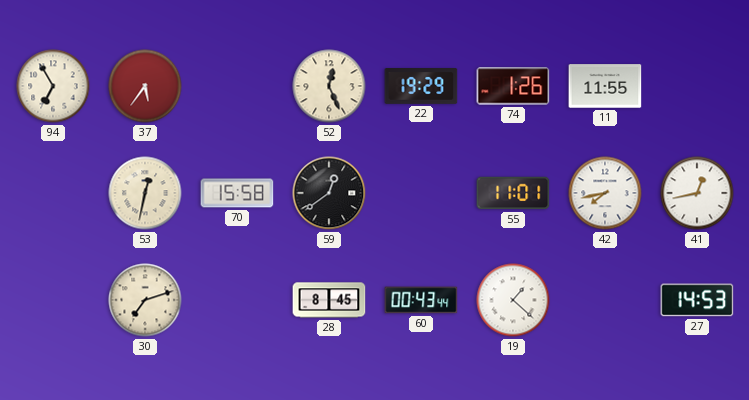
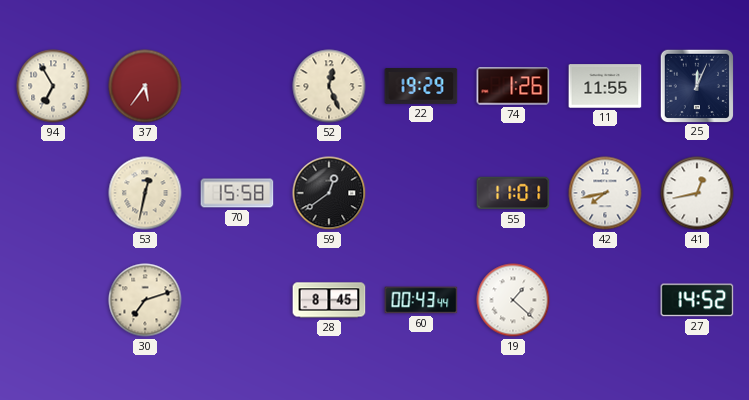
25: none -> 12:04 (696, 85)
27: 14:53 -> 14:52 (697, 300)
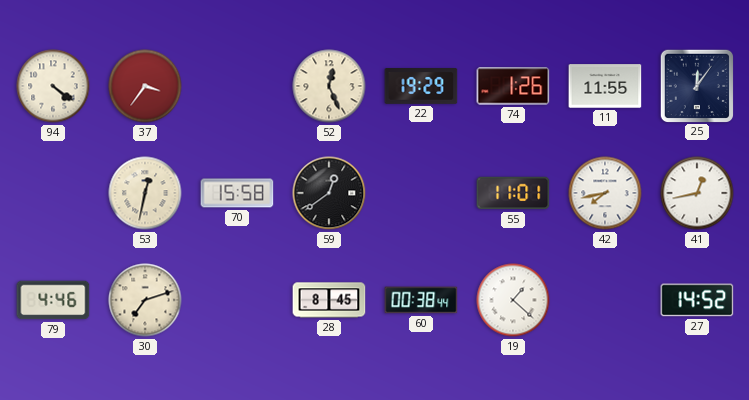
94: 6:55 -> 4:21 (53, 86)
37: 5:36 -> 3:36 (145, 86)
25: 12:04 -> 12:06 (696, 85)
79: none -> 4:46 (53, 300)
60: 00:43 -> 00:38 (421, 300)
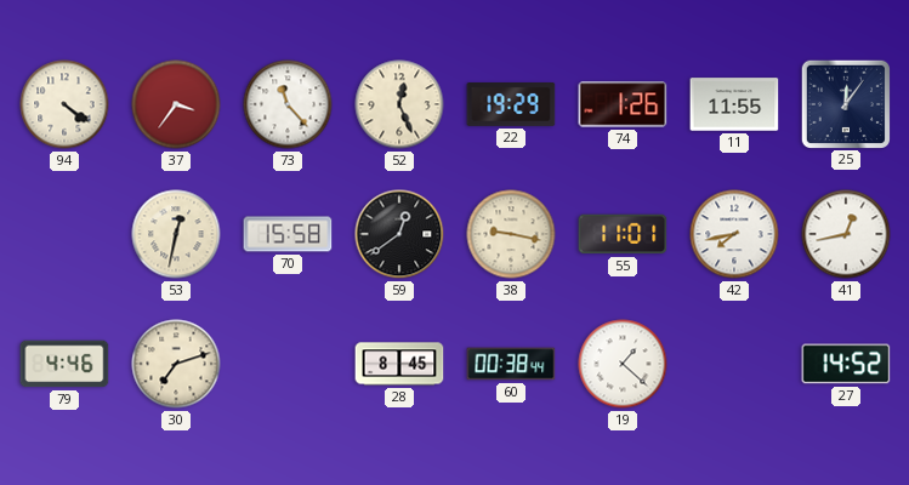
73: none -> 11:23 (288, 104)
38: none -> 9:17 (511, 234)
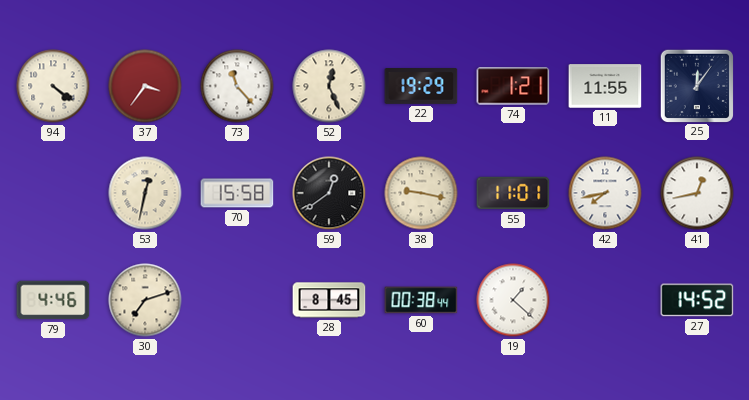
74: 1:26 -> 1:21 (513, 86)
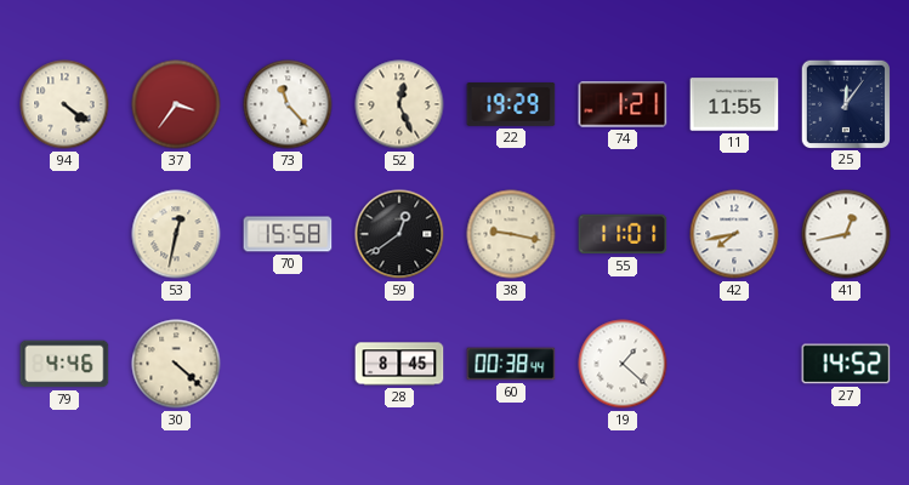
30: 7:12 -> 4:22 (176, 364)
